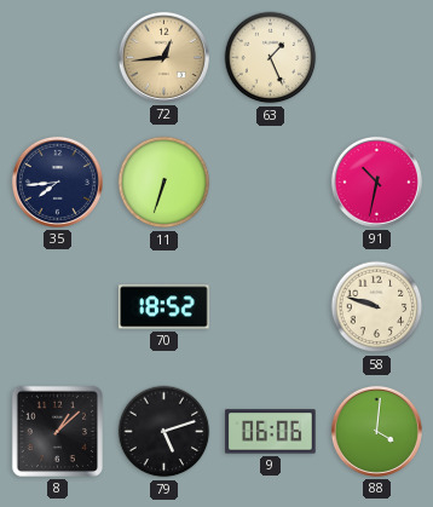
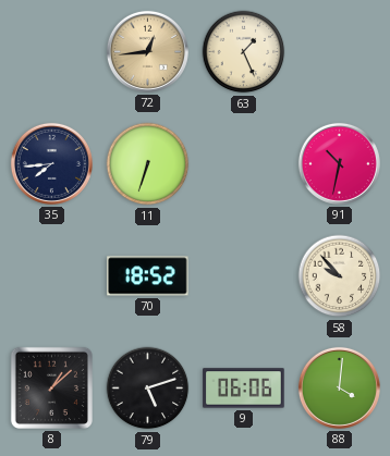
58: 9:48 -> 9:53 (340, 276)
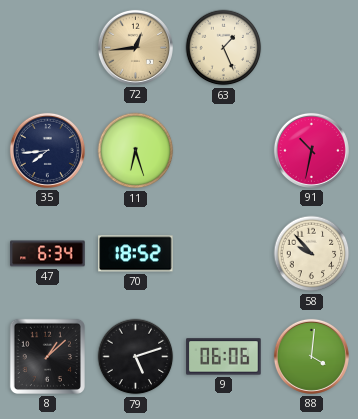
11: 6:33 -> 6:27 (136, 151)
47: none -> 6:34 (48, 254)
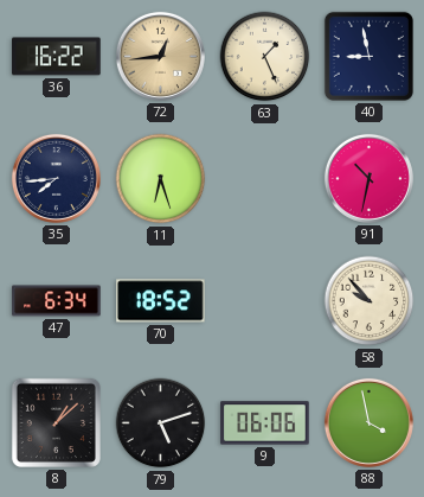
36: none -> 16:22 (57, 57)
40: none -> 8:58 (368, 56)
88: 4:01 -> 3:58 (368, 422)
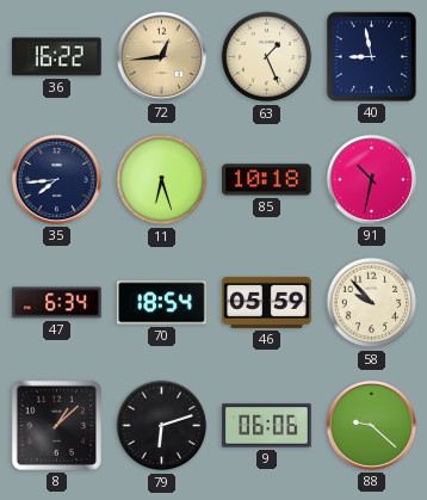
85: none -> 10:18 (267, 180)
70: 18:52 -> 18:54 (162, 303)
46: none -> 05:59 (267, 302)
79: 5:12 -> 6:12 (162, 426)
88: 3:58 -> 9:22 (371, 425)
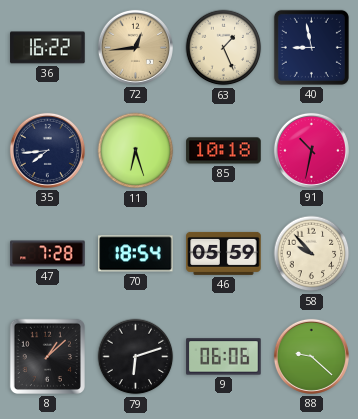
47: 6:34 -> 7:28 (48, 254)
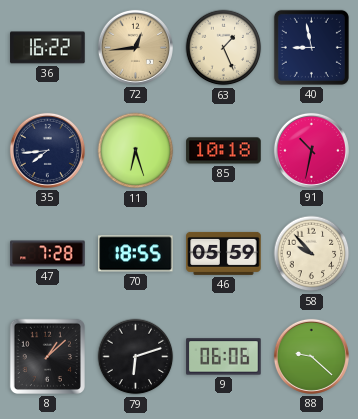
70: 18:54 -> 18:55 (136, 254)
